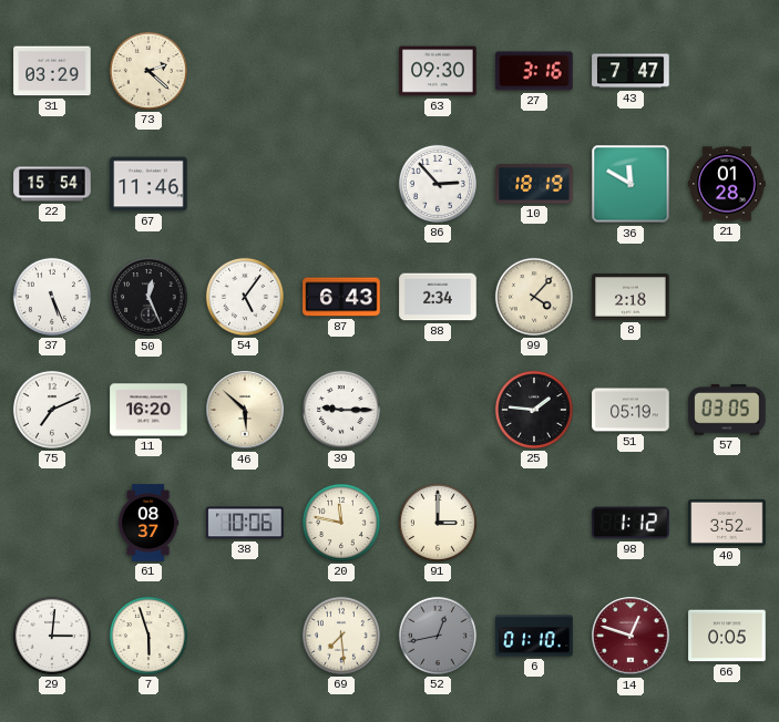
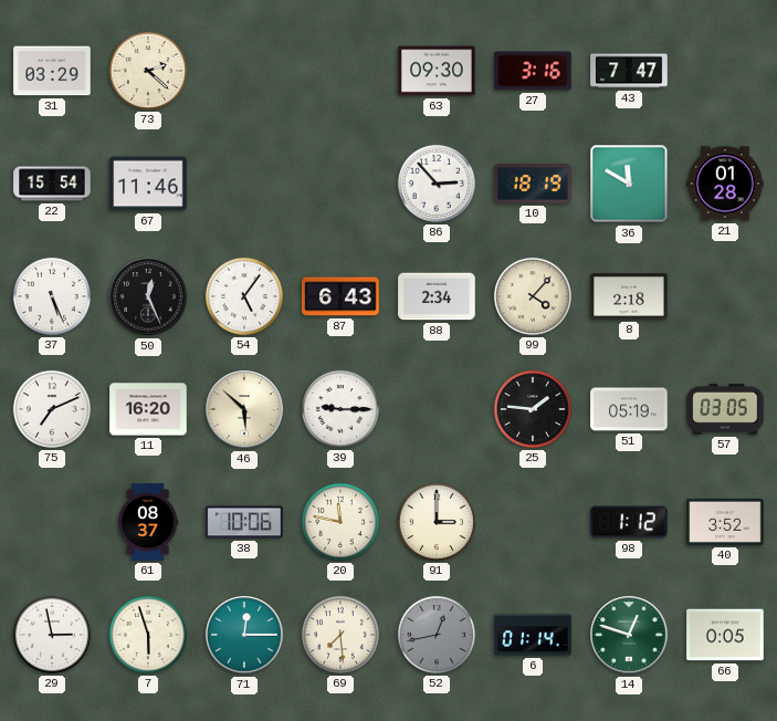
29: 3:01 -> 2:58 (52, 635)
71: none -> 12:15 (244, 635)
6: 01:10 -> 01:14 (533, 635)
14 dial: burgundy -> green (629, 635)
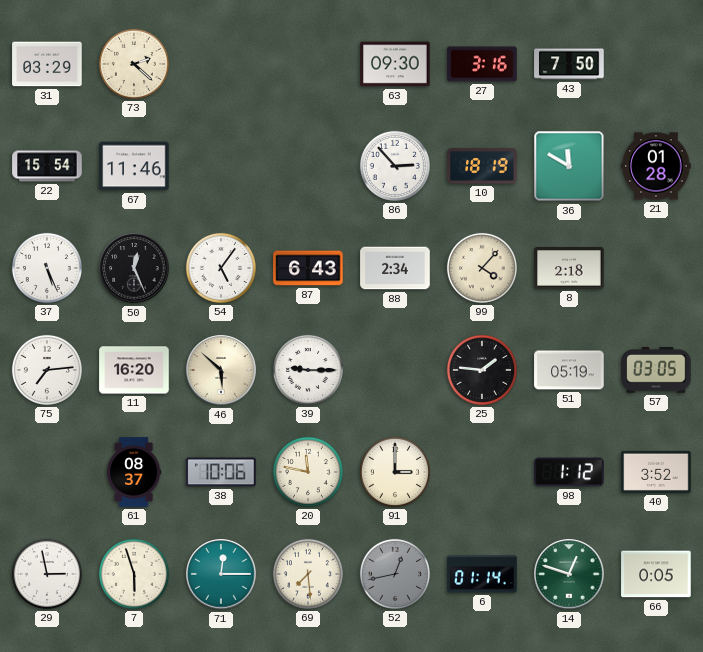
43: 7:47 -> 7:50 (569, 64)
75: 7:11 -> 7:14 (47, 370)
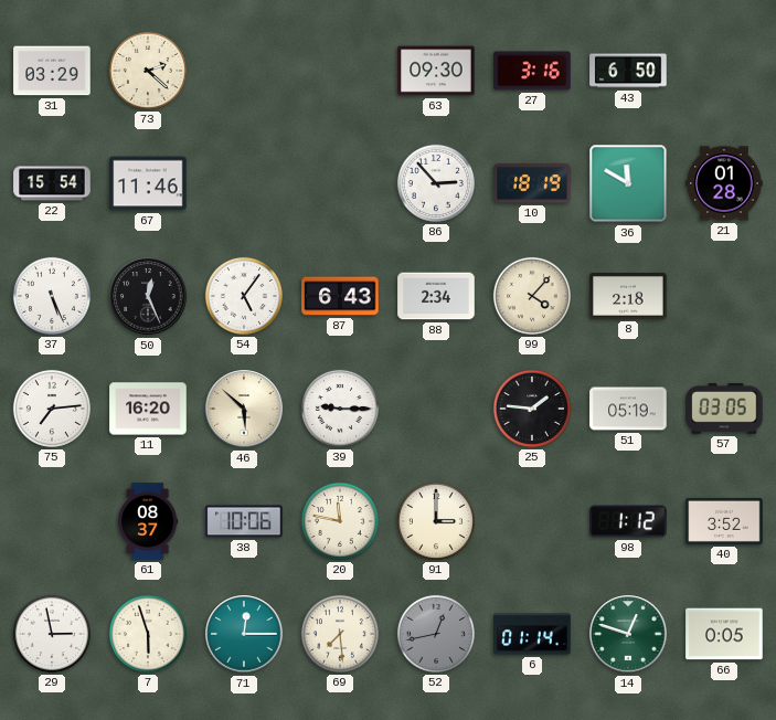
43: 7:50 -> 6:50 (628, 71)
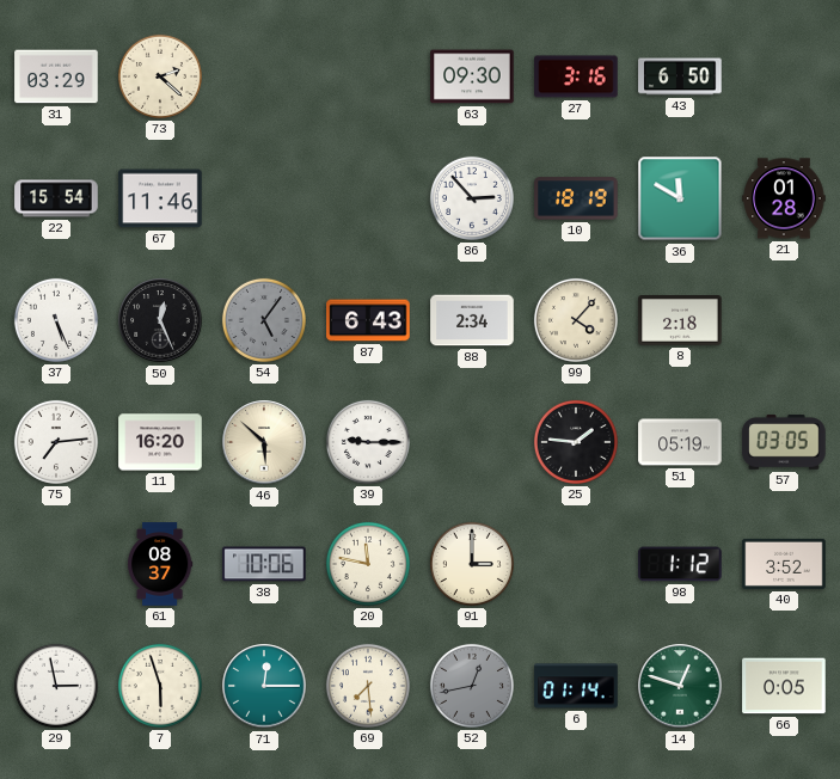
54 dial: white -> grey (264, 320)
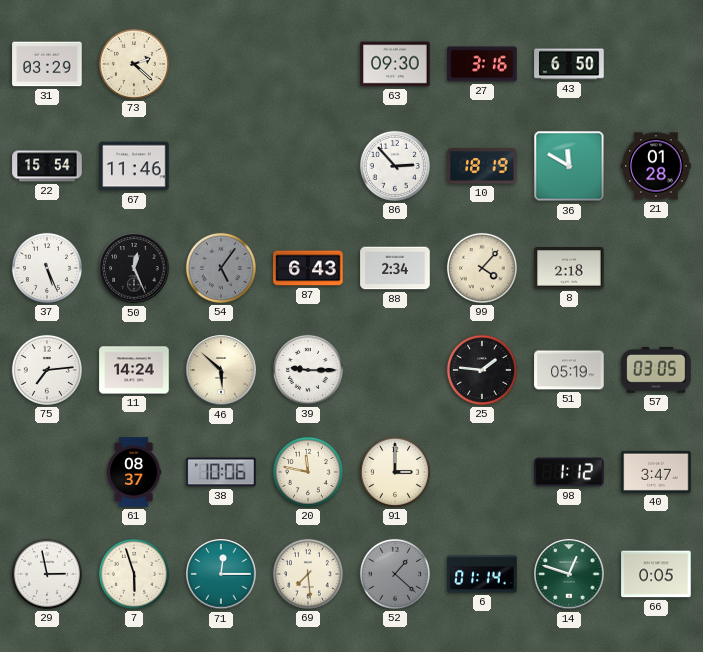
11: 16:20 -> 14:24 (134, 370)
40: 3:52 -> 3:47 (656, 472)
52: 12:43 -> 1:22 (395, 574)
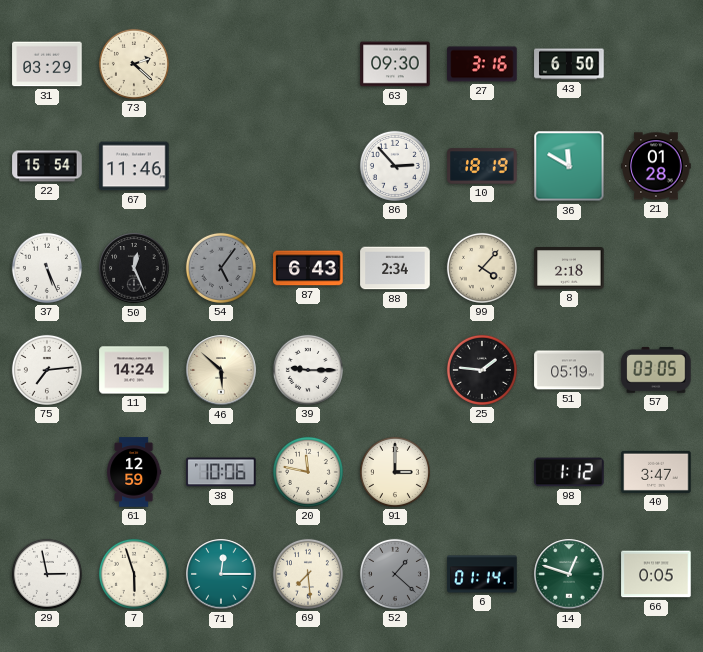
61: 08:37 -> 12:59 (135, 472)
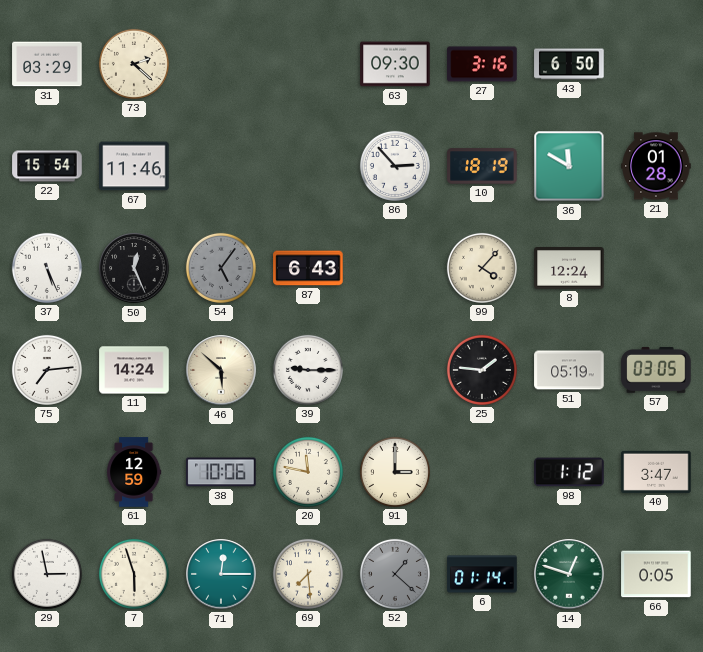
88: 2:34 -> none (395, 268)
8: 2:18 -> 12:24 (569, 269)
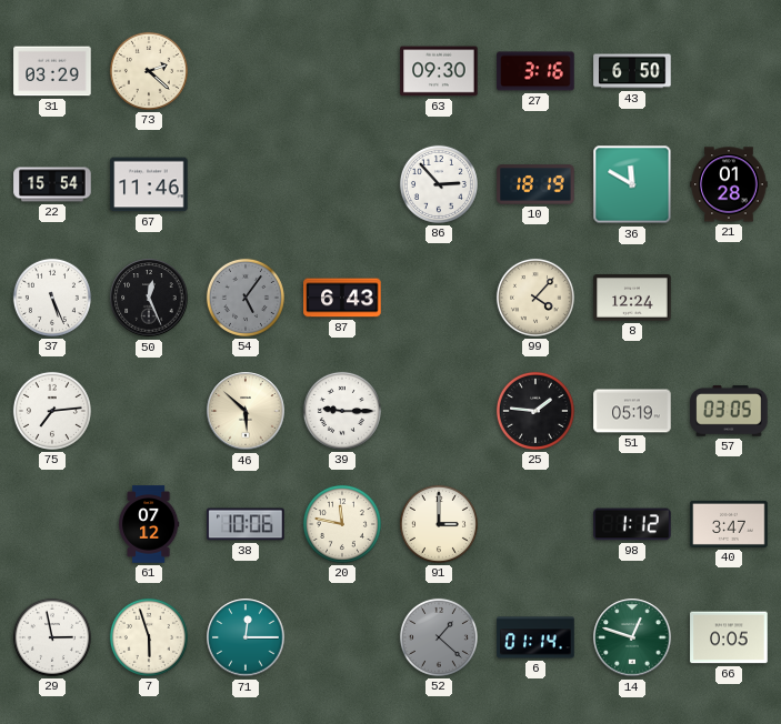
11: 14:24 -> none (134, 370)
61: 12:59 -> 07:12 (150, 524)
69: 7:29 -> none (308, 574)
